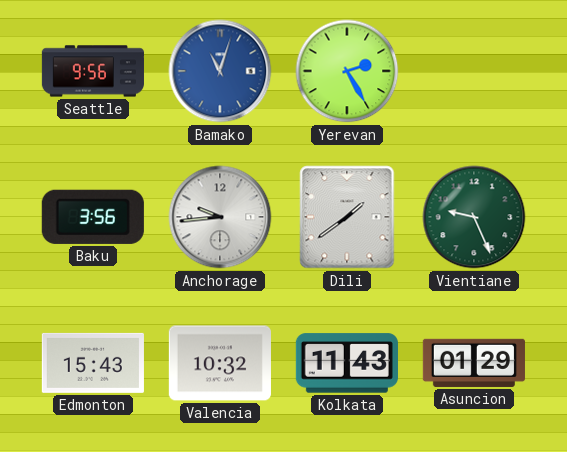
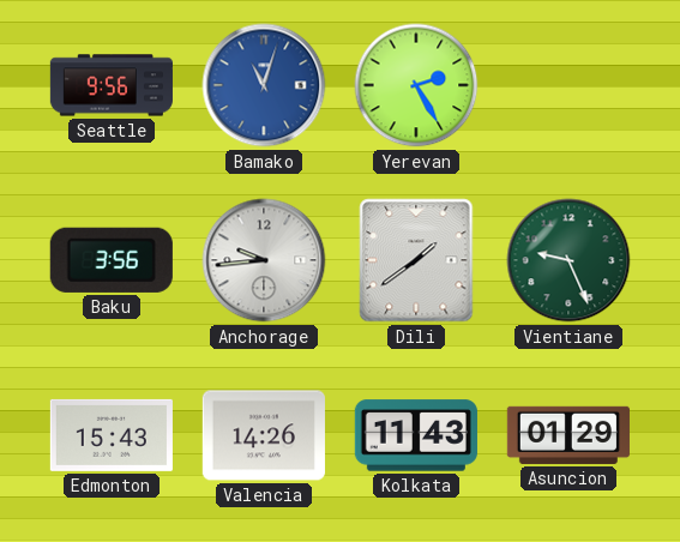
Valencia: 10:32 -> 14:26 (264, 435)
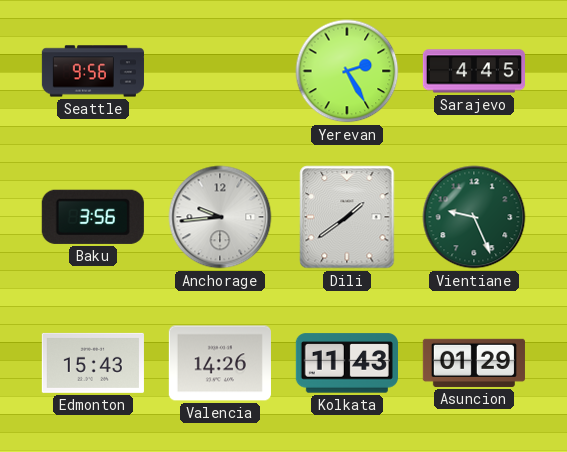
Bamako: 11:03 -> none (264, 85)
Sarajevo: none -> 4:45 (473, 71)
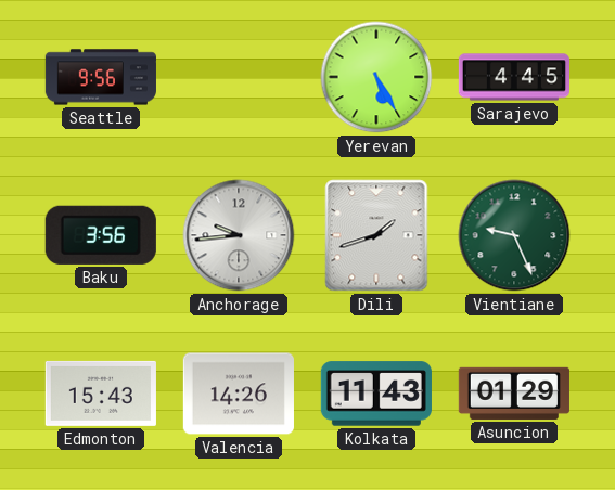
Yerevan: 2:25 -> 5:25 (376, 77)
Dili: 1:39 -> 1:42 (376, 235)
